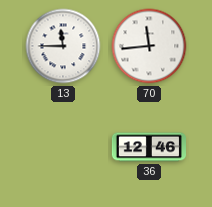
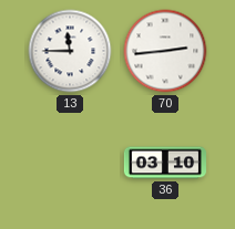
70: 11:44 -> 2:44 (165, 51)
36: 12:46 -> 03:10 (165, 163)
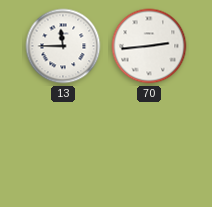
36: 03:10 -> none (165, 163)
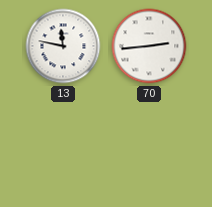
13: 11:45 -> 11:47 (63, 46)
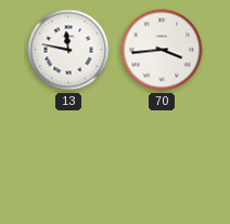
70: 2:44 -> 3:44 (162, 50)
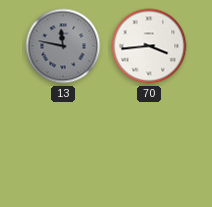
13 dial: white -> grey (63, 46)
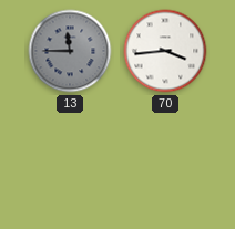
13: 11:47 -> 11:45 (70, 51)
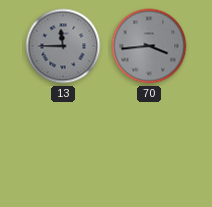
70 dial: white -> grey (149, 46)
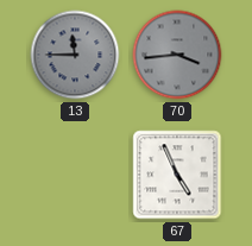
67: none -> 4:56 (177, 175)
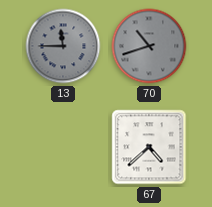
70: 3:44 -> 10:42 (149, 46)
67: 4:56 -> 4:38 (149, 147)
